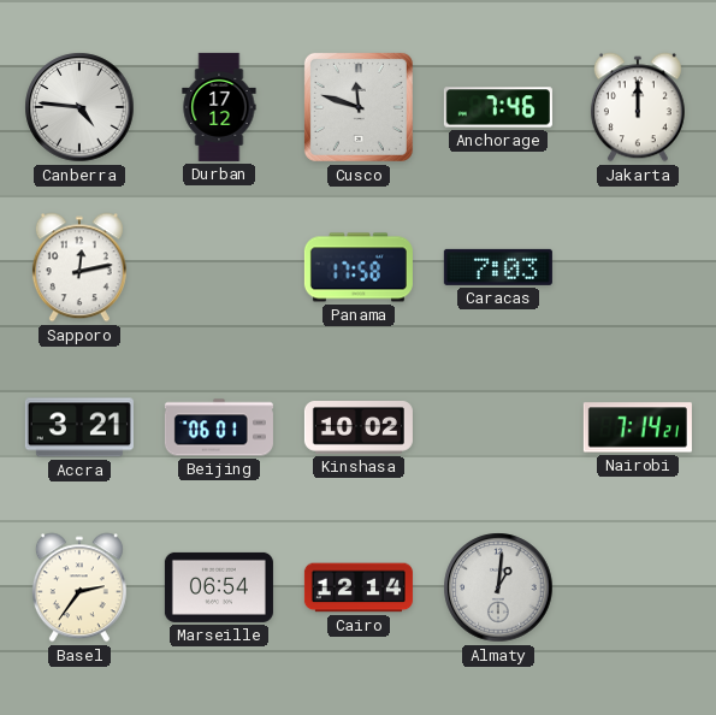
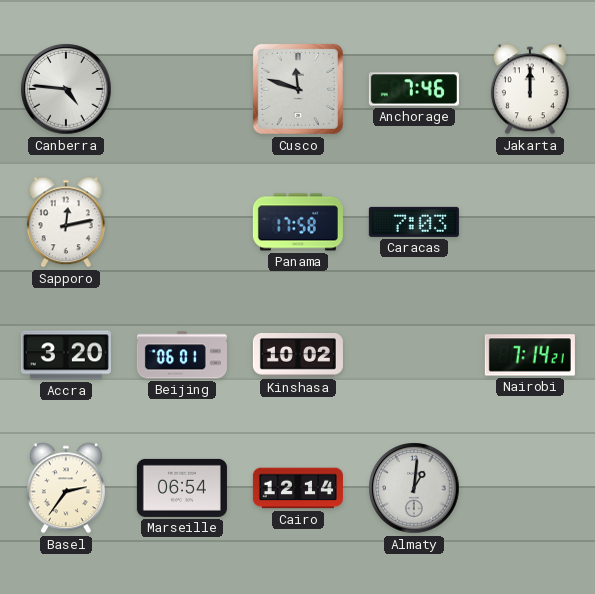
Durban: 17:12 -> none (219, 107)
Accra: 3:21 -> 3:20 (66, 355)
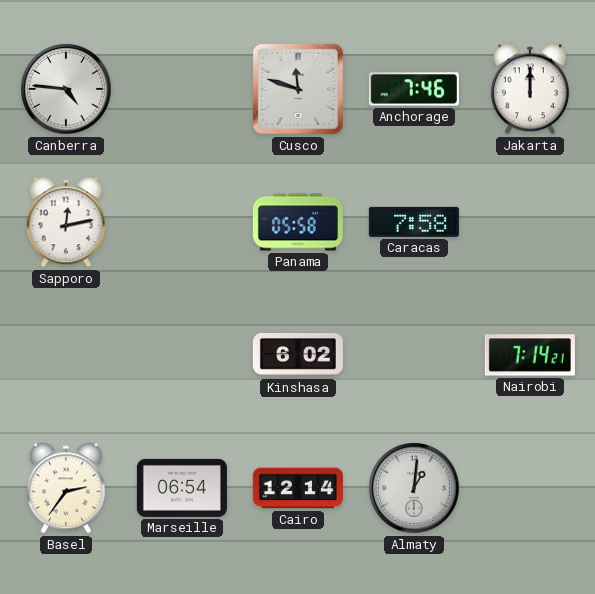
Panama: 17:58 -> 05:58 (298, 222)
Caracas: 7:03 -> 7:58 (414, 222)
Accra: 3:20 -> none (66, 355)
Beijing: 06:01 -> none (182, 355)
Kinshasa: 10:02 -> 6:02 (298, 355)
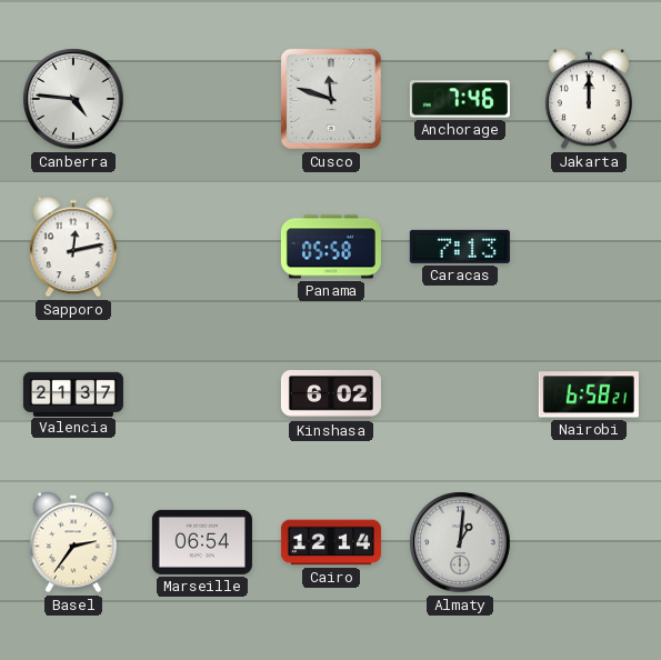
Caracas: 7:58 -> 7:13 (460, 247)
Valencia: none -> 21:37 (73, 393)
Nairobi: 7:14 -> 6:58 (589, 394)
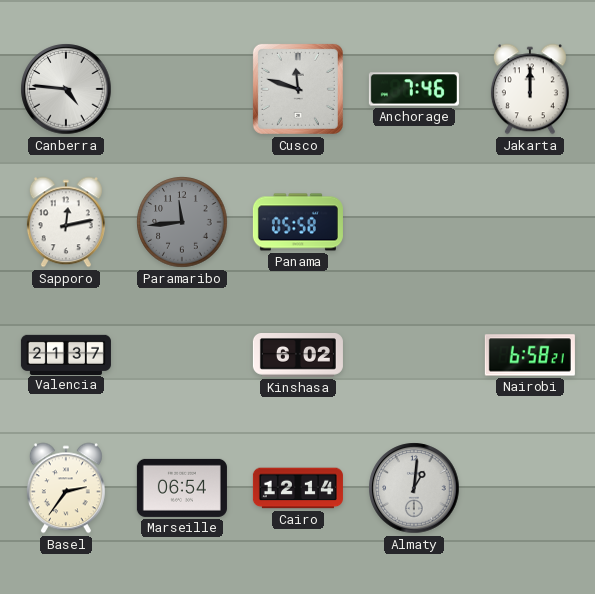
Paramaribo: none -> 11:44 (182, 222)
Caracas: 7:13 -> none (460, 247)
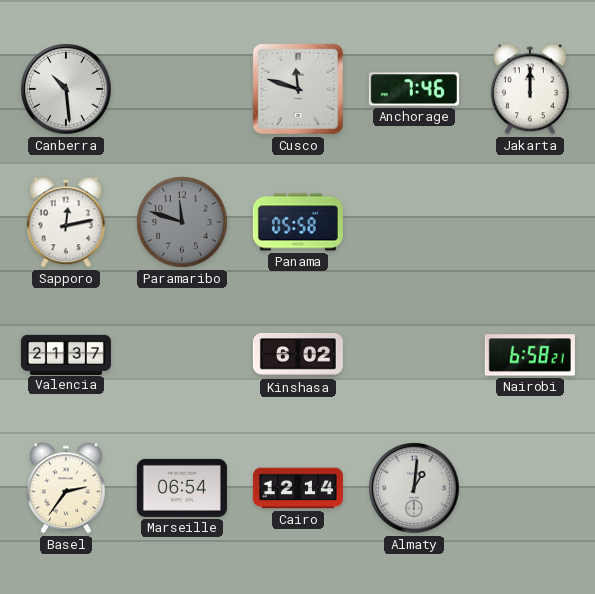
Canberra: 4:46 -> 10:29 (66, 89)
Paramaribo: 11:44 -> 11:48 (182, 222)
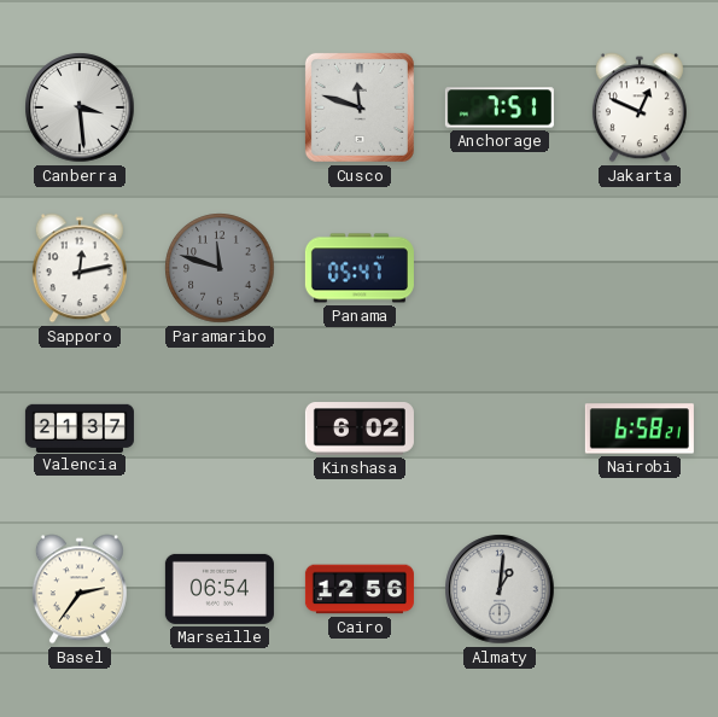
Canberra: 10:29 -> 3:29 (80, 107)
Anchorage: 7:46 -> 7:51 (500, 107)
Jakarta: 12:00 -> 12:49 (640, 107)
Panama: 05:58 -> 05:47 (360, 268)
Cairo: 12:14 -> 12:56 (360, 589)
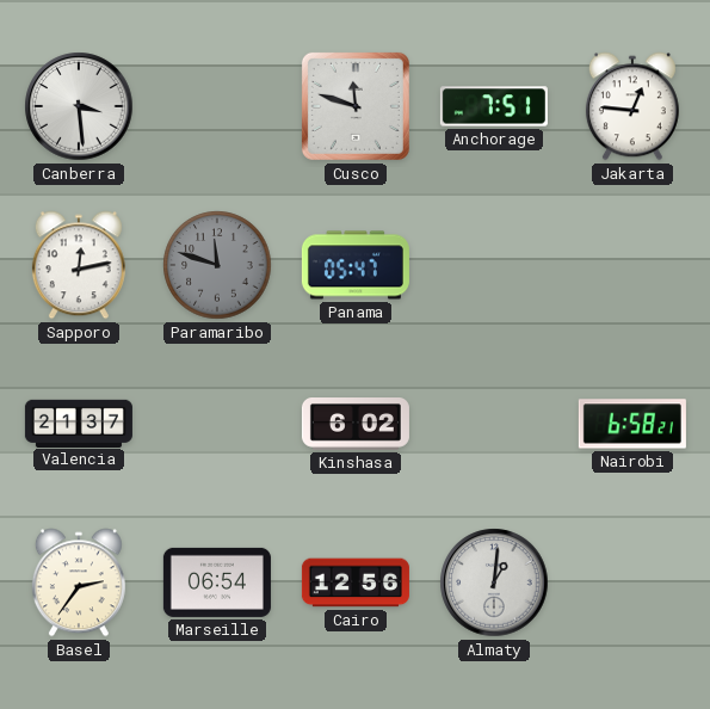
Jakarta: 12:49 -> 12:46 (632, 106)
